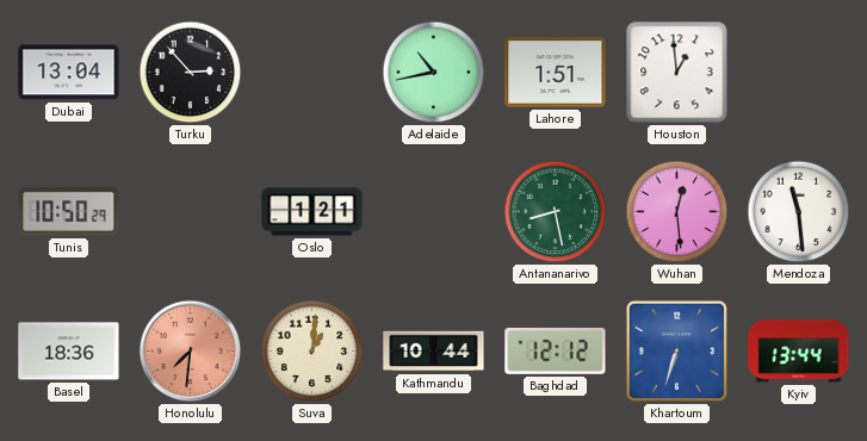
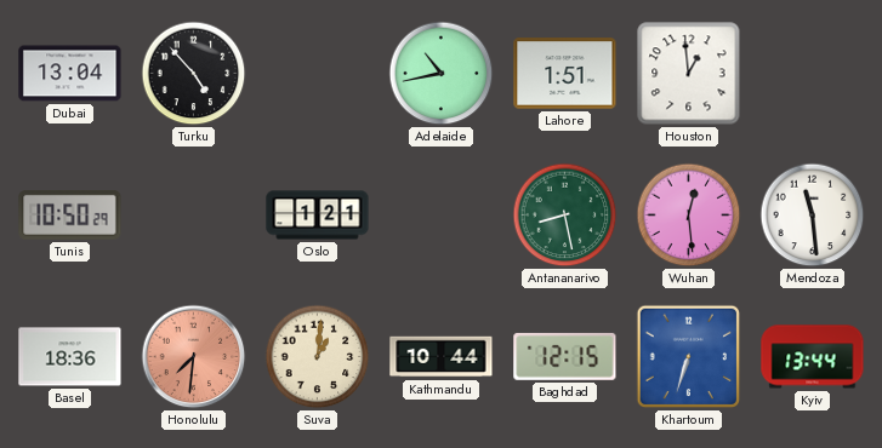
Turku: 2:53 -> 4:53 (194, 74)
Baghdad: 12:12 -> 12:15 (565, 356)
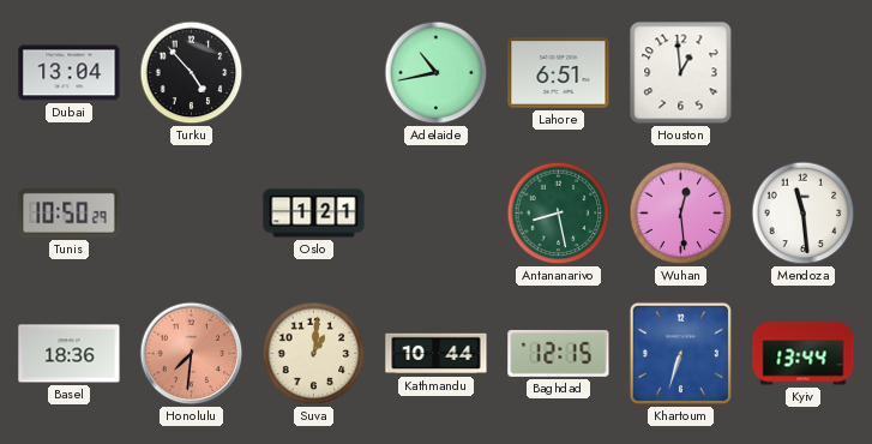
Lahore: 1:51 -> 6:51 (559, 73)
